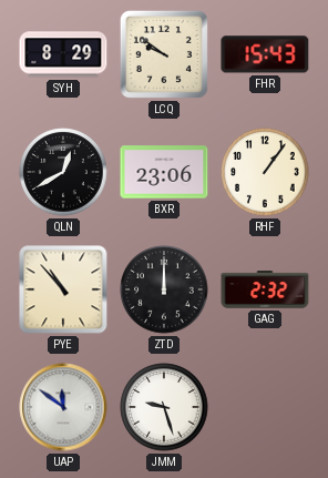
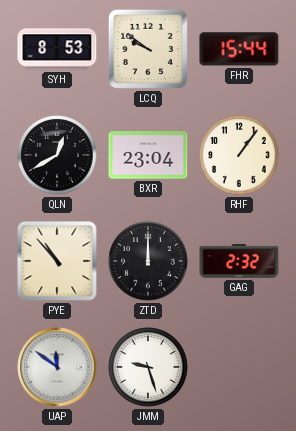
SYH: 8:29 -> 8:53 (57, 49)
FHR: 15:43 -> 15:44 (239, 49)
BXR: 23:06 -> 23:04 (148, 155)
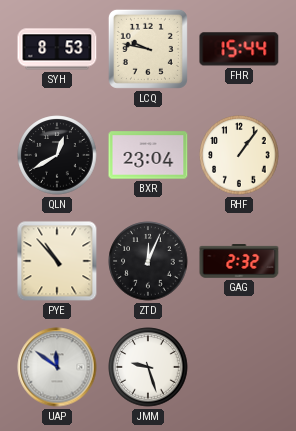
LCQ: 9:51 -> 9:47 (148, 49)
ZTD: 12:00 -> 12:04 (148, 261)
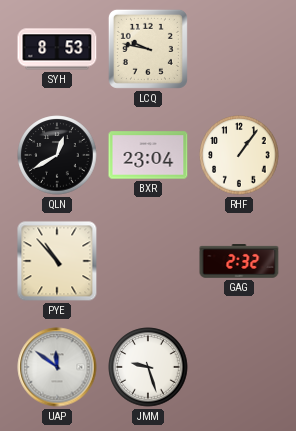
FHR: 15:44 -> none (239, 49)
ZTD: 12:04 -> none (148, 261)
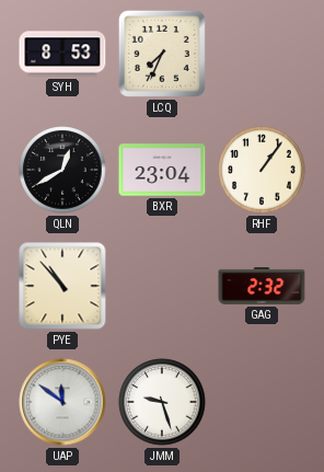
LCQ: 9:47 -> 7:34 (162, 54)
